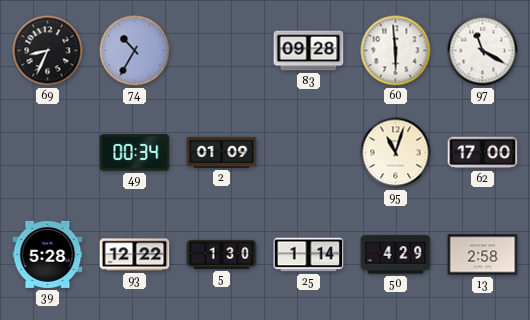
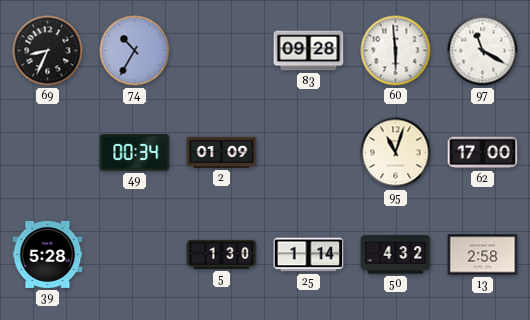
93: 12:22 -> none (135, 255)
50: 4:29 -> 4:32 (396, 255)
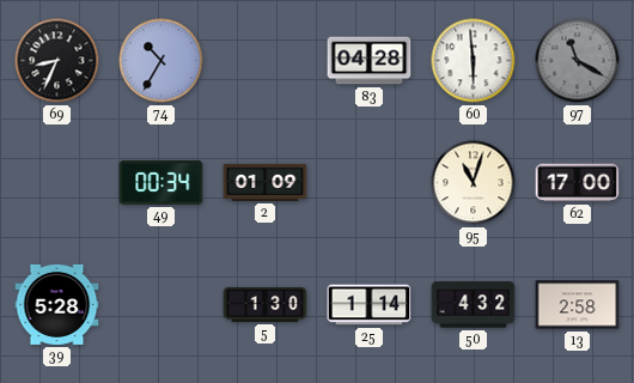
83: 09:28 -> 04:28 (370, 61)
97 dial: white -> grey (578, 61)
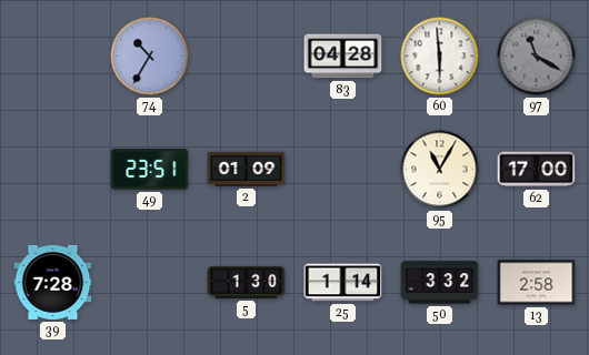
69: 8:34 -> none (57, 61)
49: 00:34 -> 23:51 (150, 170)
95: 11:03 -> 11:05 (440, 170)
39: 5:28 -> 7:28 (53, 282)
50: 4:32 -> 3:32 (440, 283)
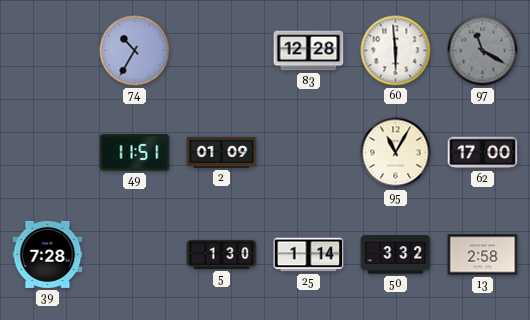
83: 04:28 -> 12:28 (309, 51)
49: 23:51 -> 11:51 (135, 153)
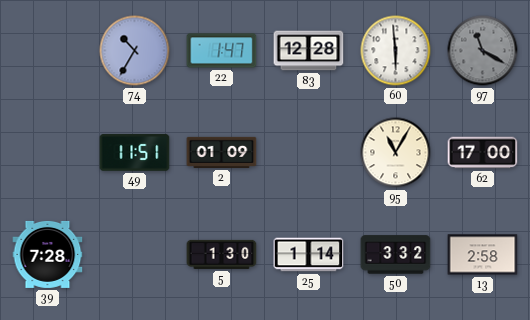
22: none -> 1:47 (222, 51)
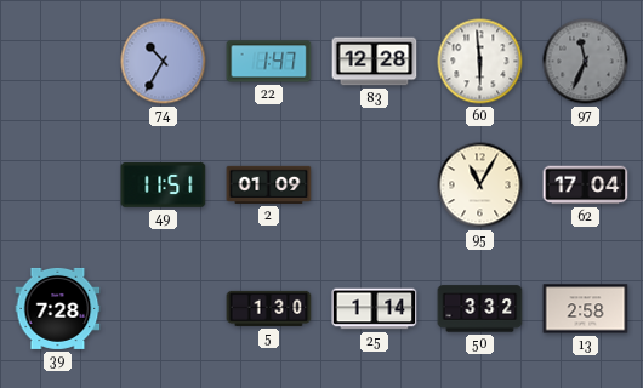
97: 11:20 -> 11:34 (586, 62)
62: 17:00 -> 17:04 (586, 186)
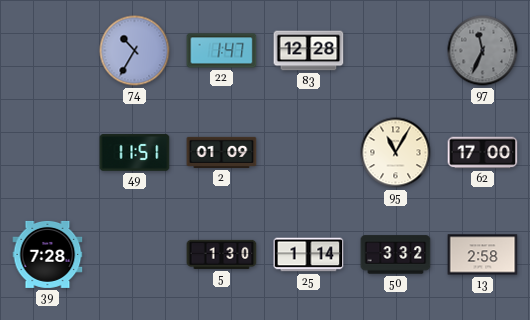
60: 5:59 -> none (480, 62)
62: 17:04 -> 17:00 (483, 153)
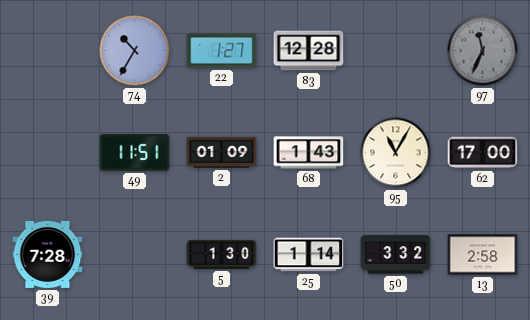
22: 1:47 -> 1:27 (222, 51)
68: none -> 1:43 (309, 153)
